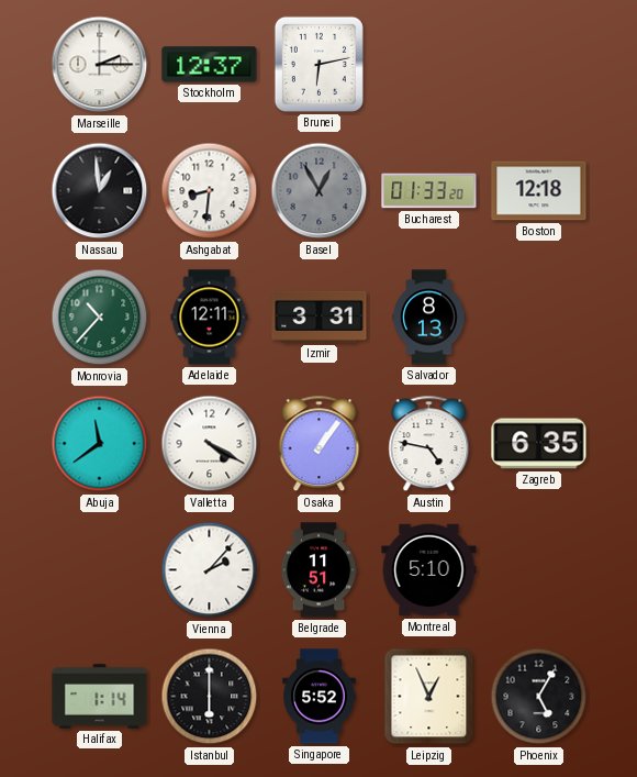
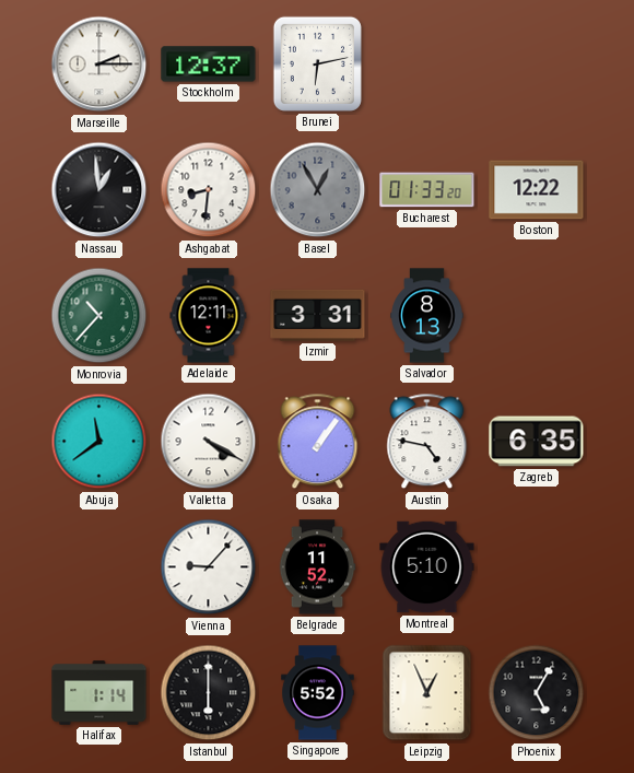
Boston: 12:18 -> 12:22 (537, 190)
Vienna: 2:07 -> 9:07 (209, 567)
Belgrade: 11:51 -> 11:52 (317, 567)
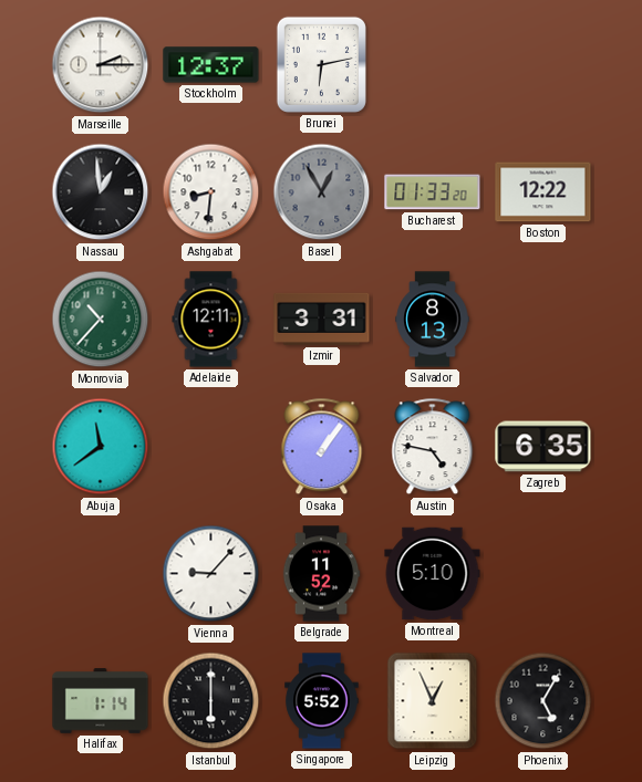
Valletta: 4:20 -> none (209, 442)
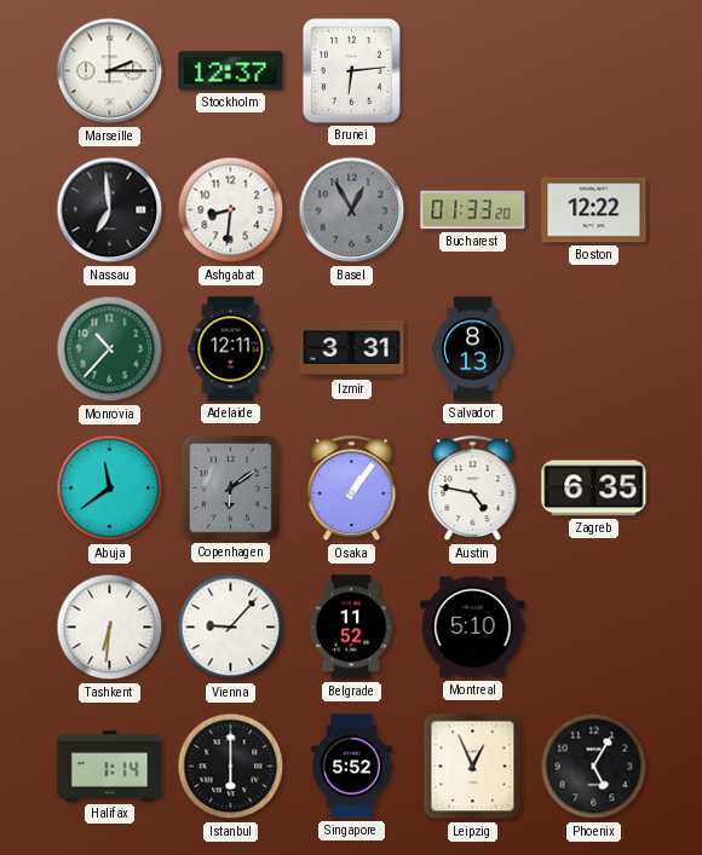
Brunei: 6:13 -> 6:14 (351, 70)
Nassau: 12:59 -> 6:59 (110, 210)
Copenhagen: none -> 6:09 (230, 487)
Tashkent: none -> 6:31 (110, 628)
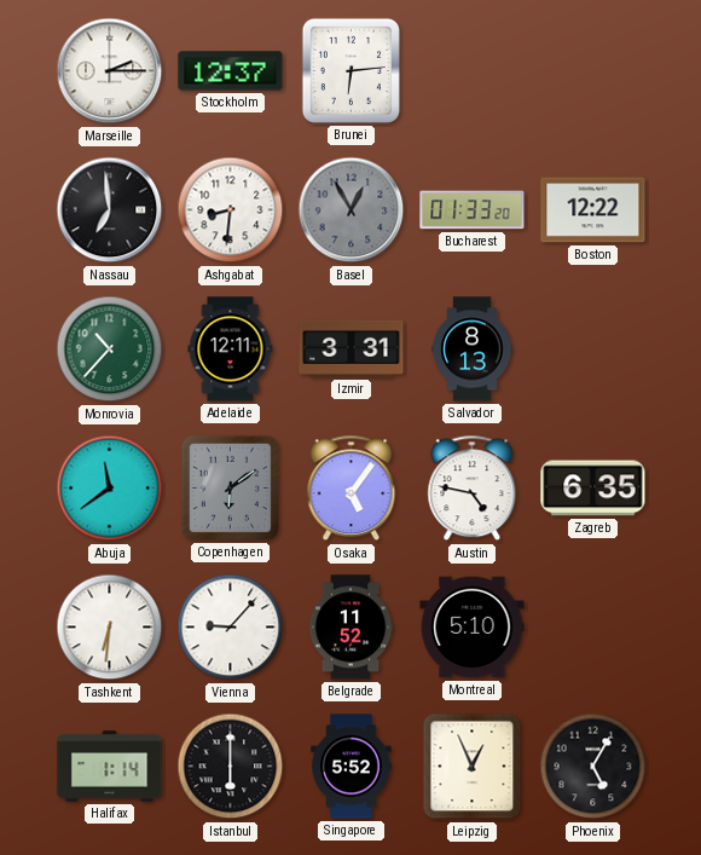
Osaka: 1:06 -> 5:06 (352, 489)
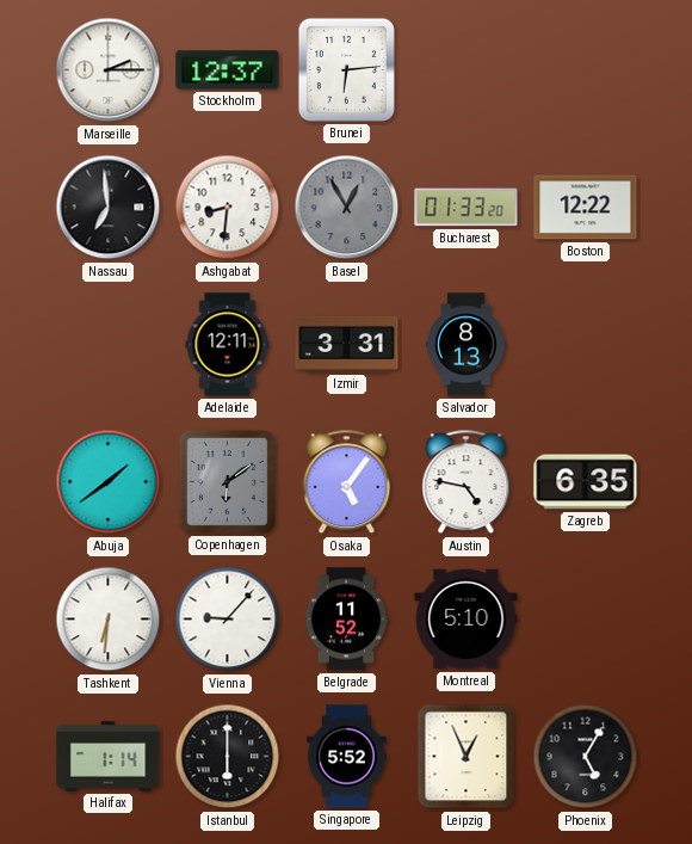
Monrovia: 10:37 -> none (110, 349)
Abuja: 11:39 -> 1:39 (109, 482)
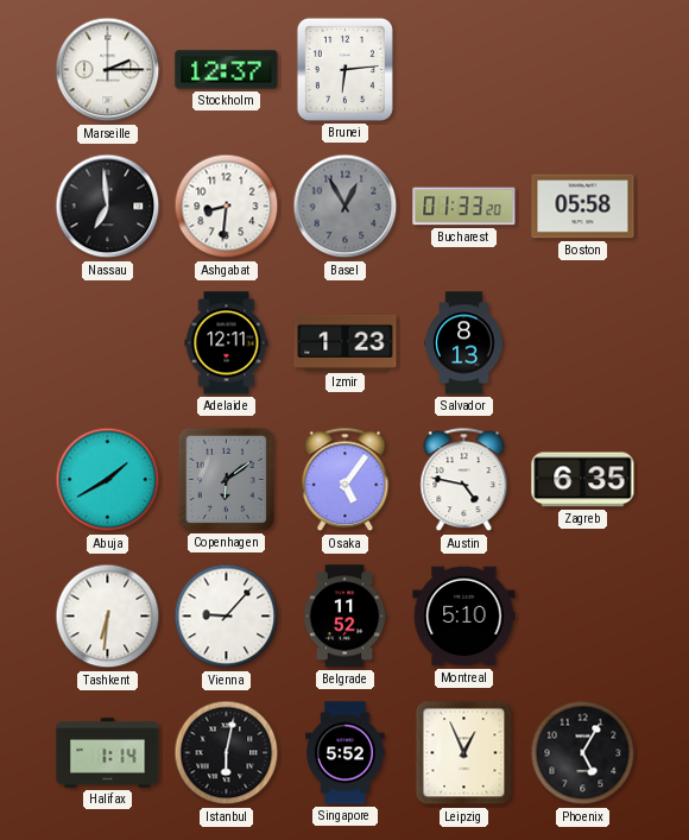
Boston: 12:22 -> 05:58 (583, 207)
Izmir: 3:31 -> 1:23 (346, 342)
Abuja: 1:39 -> 1:40 (108, 480)
Istanbul: 6:00 -> 6:02 (227, 753)
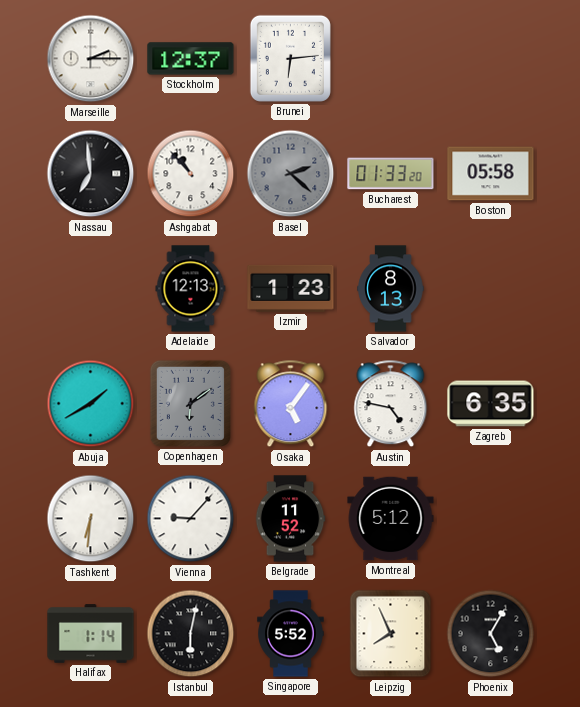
Ashgabat: 8:31 -> 10:53 (191, 174)
Basel: 12:55 -> 2:22 (291, 174)
Adelaide: 12:11 -> 12:13 (191, 289)
Montreal: 5:10 -> 5:12 (391, 519)
Leipzig: 12:56 -> 7:56 (391, 634)
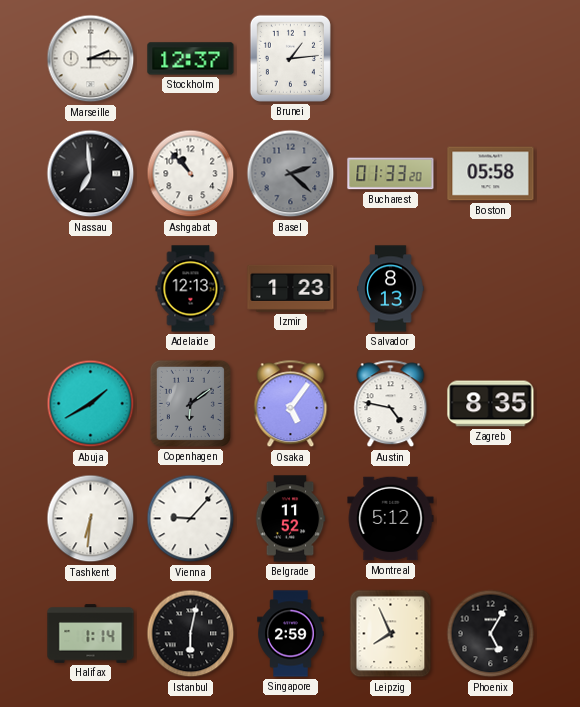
Brunei: 6:14 -> 1:14 (290, 58)
Zagreb: 6:35 -> 8:35 (491, 404)
Singapore: 5:52 -> 2:59 (291, 634)
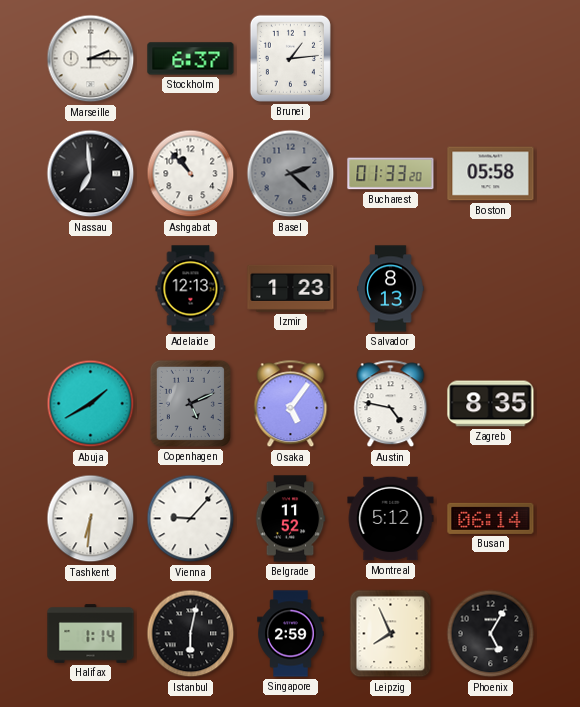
Stockholm: 12:37 -> 6:37 (191, 59)
Copenhagen: 6:09 -> 5:11 (190, 403)
Busan: none -> 06:14 (491, 518)
